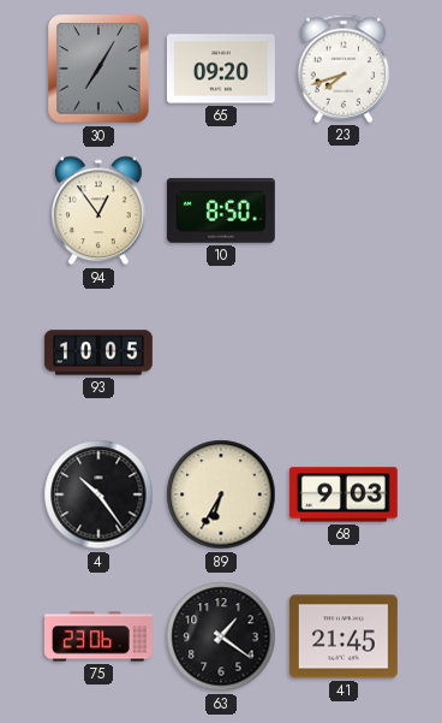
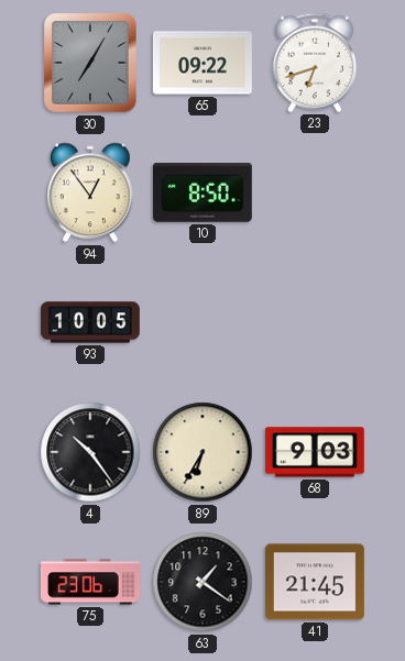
65: 09:20 -> 09:22 (202, 63)
23: 7:42 -> 6:42 (315, 63)
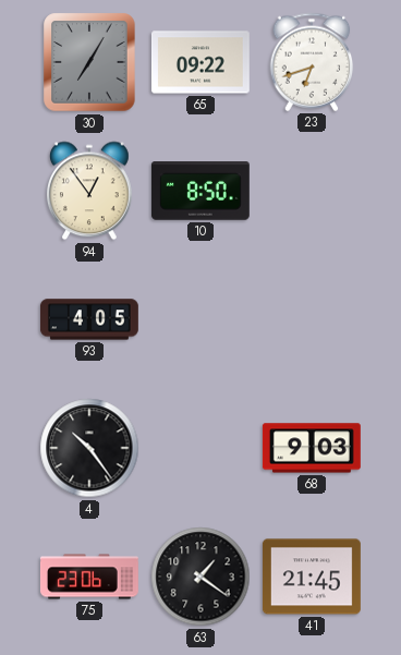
93: 10:05 -> 4:05 (89, 319)
89: 6:35 -> none (202, 452)
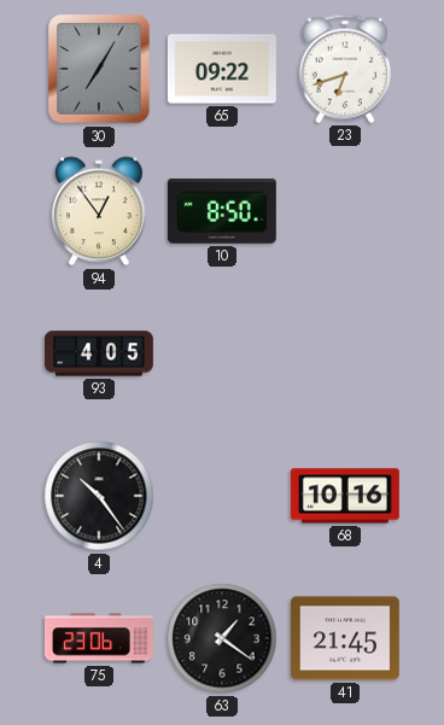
68: 9:03 -> 10:16 (345, 496)
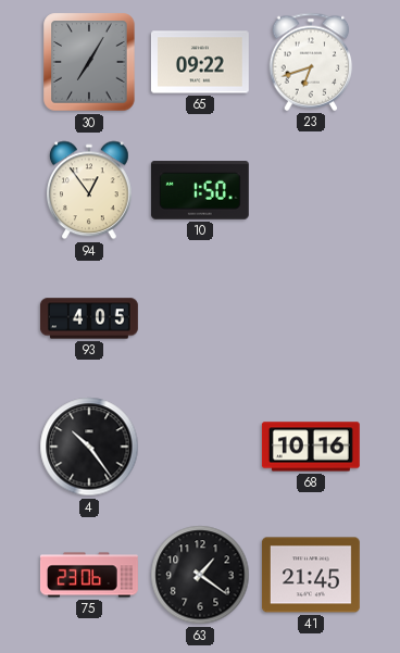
10: 8:50 -> 1:50 (200, 190)
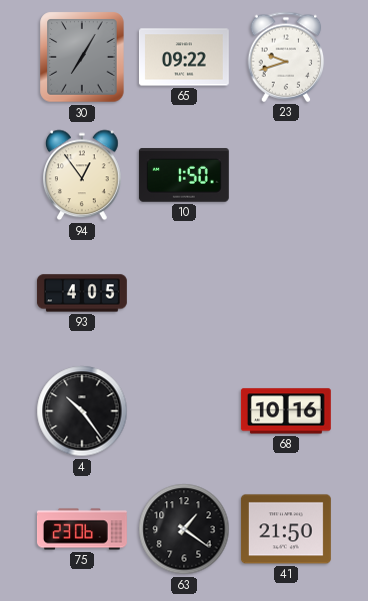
23: 6:42 -> 9:42 (286, 57)
41: 21:45 -> 21:50 (286, 529)
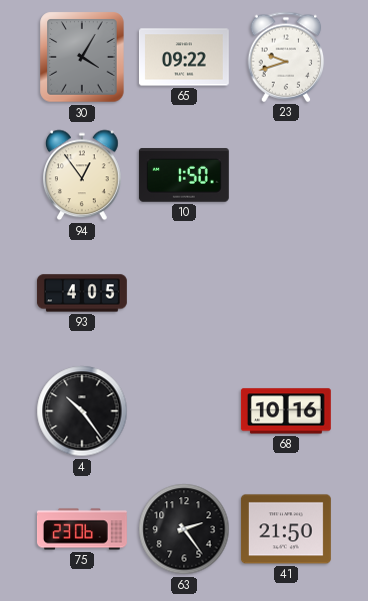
30: 7:05 -> 4:05 (82, 57)
63: 1:21 -> 2:24 (184, 529)
